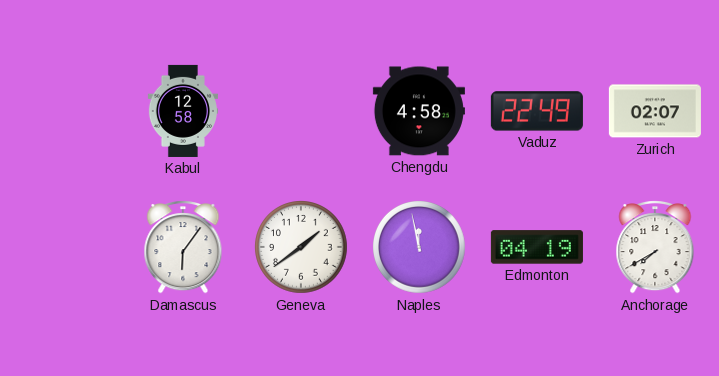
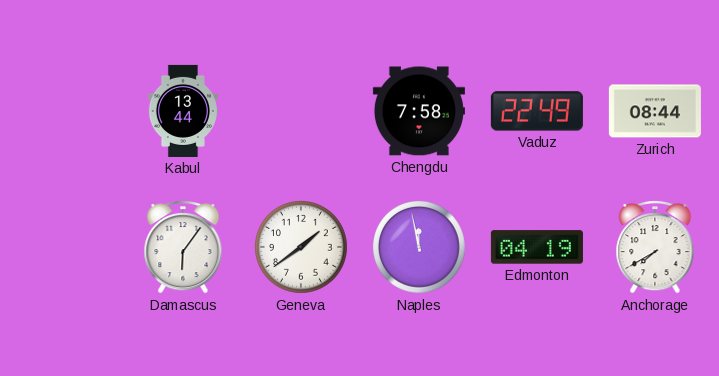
Kabul: 12:58 -> 13:44 (182, 111)
Chengdu: 4:58 -> 7:58 (419, 111)
Zurich: 02:07 -> 08:44 (655, 111)
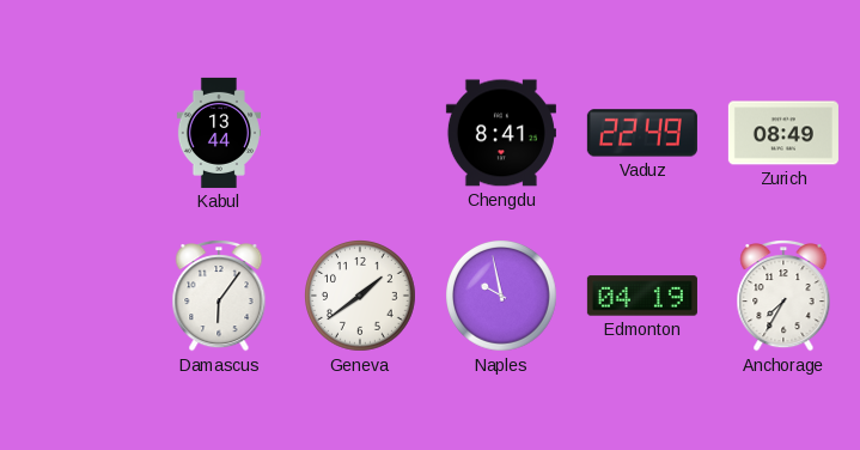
Chengdu: 7:58 -> 8:41 (501, 133)
Zurich: 08:44 -> 08:49 (783, 133)
Naples: 11:58 -> 9:58 (502, 297)
Anchorage: 7:40 -> 7:35 (783, 297)
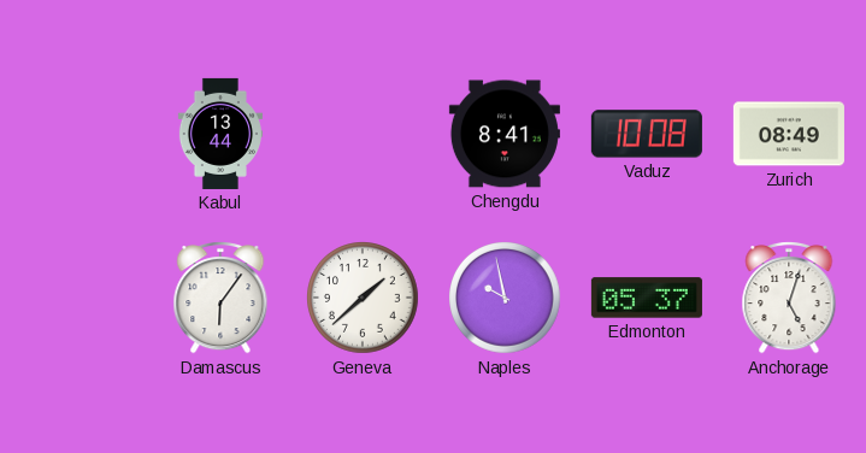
Vaduz: 22:49 -> 10:08 (647, 134)
Geneva: 1:39 -> 1:38 (364, 299)
Edmonton: 04:19 -> 05:37 (647, 298)
Anchorage: 7:35 -> 5:03 (789, 299)
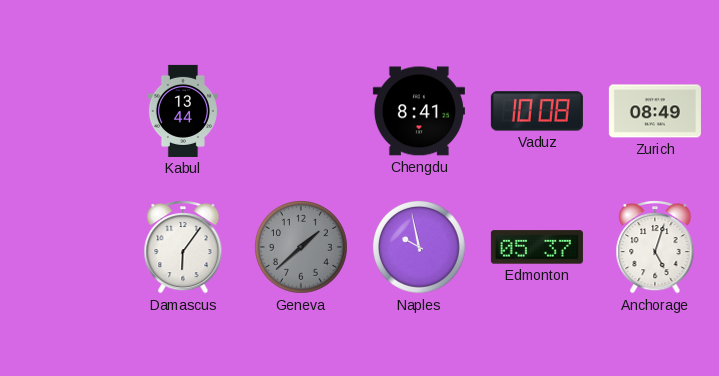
Geneva dial: white -> grey (302, 248)
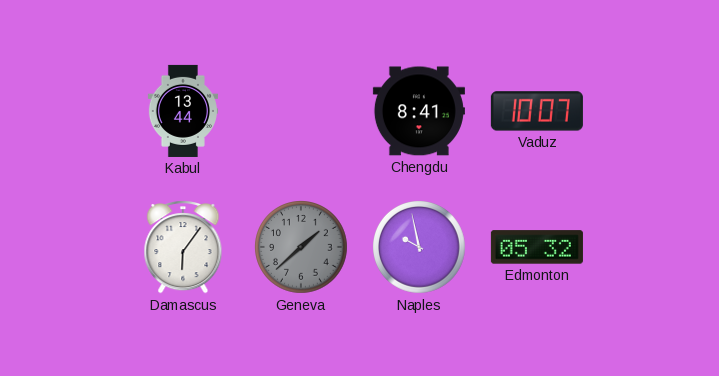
Vaduz: 10:08 -> 10:07 (537, 111)
Zurich: 08:49 -> none (655, 111)
Edmonton: 05:37 -> 05:32 (537, 247)
Anchorage: 5:03 -> none (655, 248)
